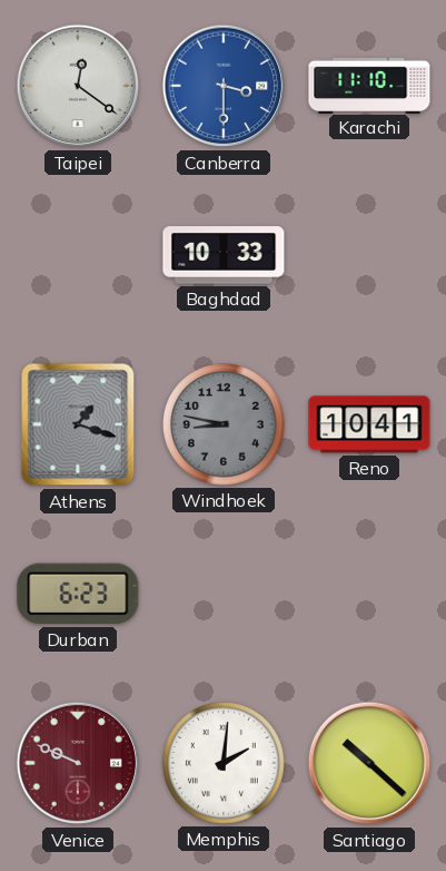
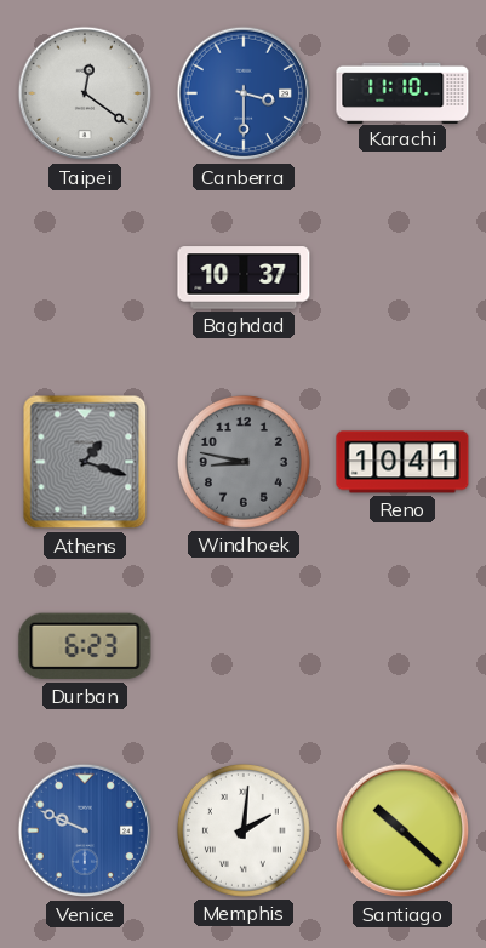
Baghdad: 10:33 -> 10:37 (244, 278)
Venice dial: burgundy -> blue (85, 830)
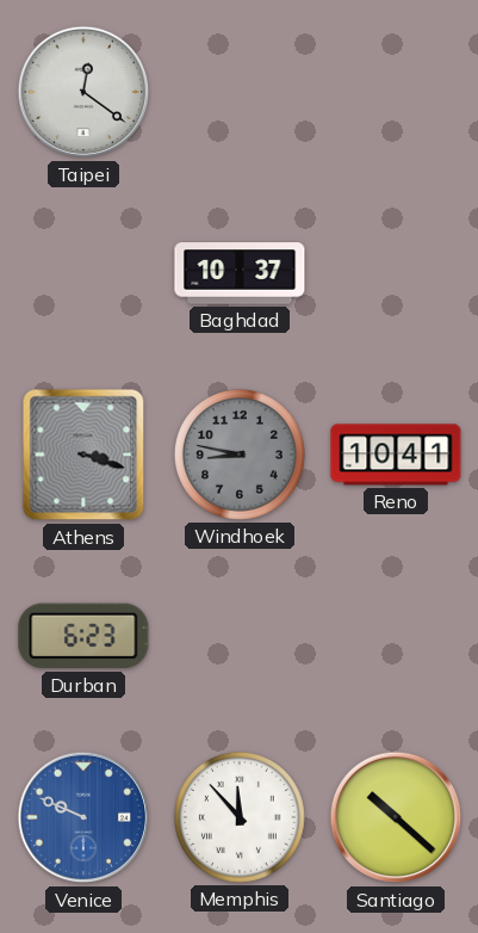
Canberra: 3:30 -> none (244, 93)
Karachi: 11:10 -> none (402, 92)
Athens: 1:18 -> 3:18 (83, 455)
Memphis: 2:01 -> 11:53 (240, 817)
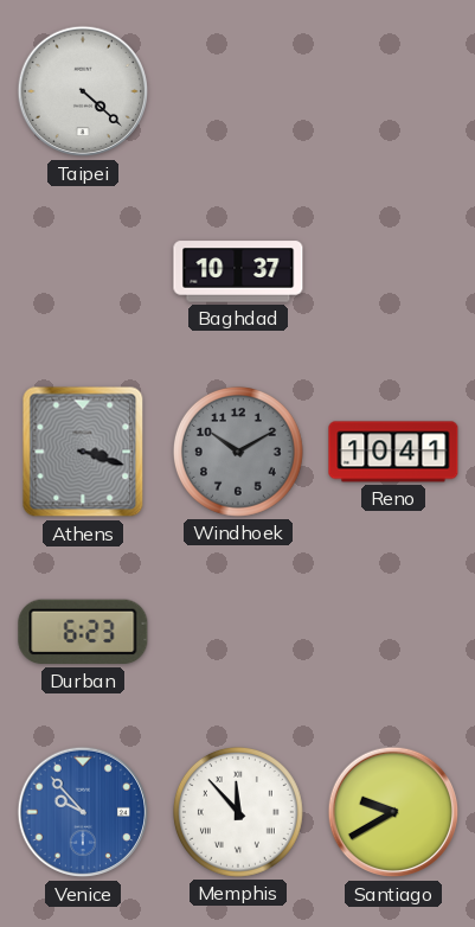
Taipei: 12:21 -> 4:22 (83, 91)
Windhoek: 8:47 -> 10:10 (238, 452)
Venice: 9:49 -> 9:53 (83, 812)
Santiago: 10:22 -> 9:40 (393, 812)
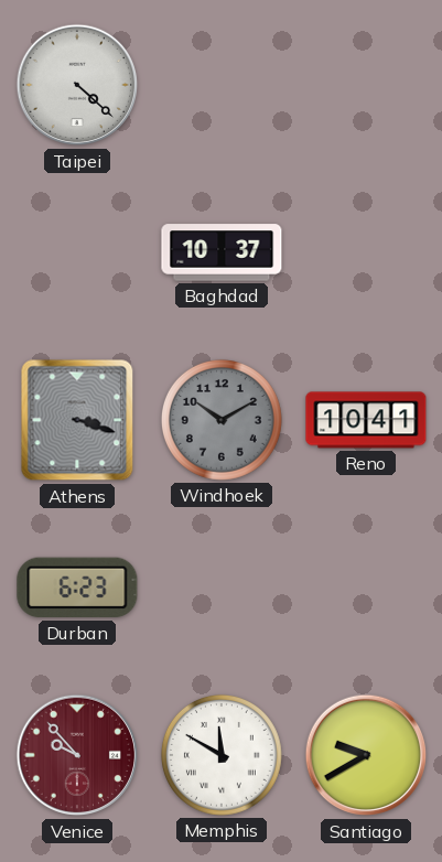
Venice dial: blue -> burgundy (77, 755)
Memphis: 11:53 -> 11:50 (222, 755)
